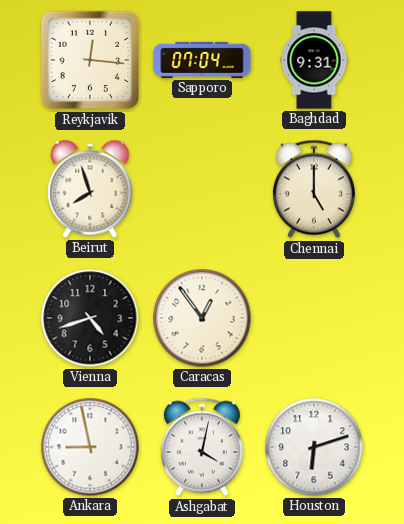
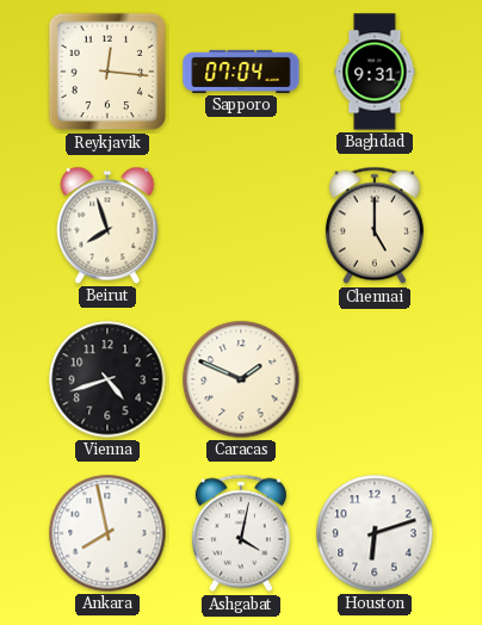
Caracas: 12:54 -> 1:49 (241, 379)
Ankara: 8:58 -> 7:58 (107, 533)
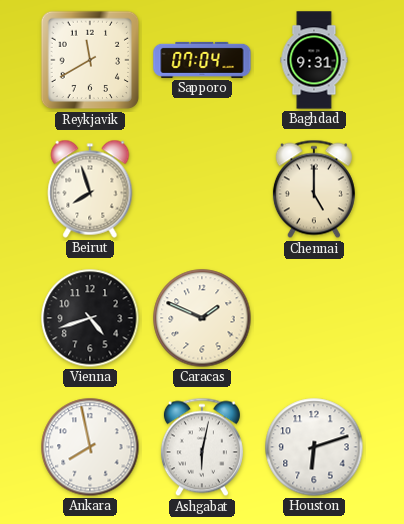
Reykjavik: 12:16 -> 11:40 (90, 60)
Ashgabat: 4:02 -> 6:02 (202, 447)
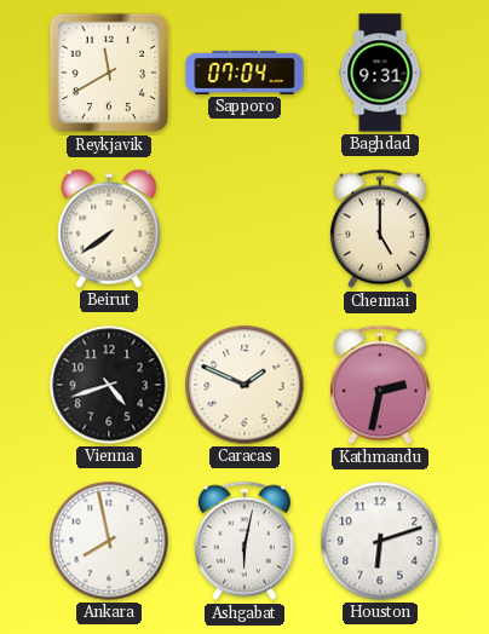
Beirut: 7:57 -> 7:39 (109, 229)
Kathmandu: none -> 2:32 (380, 385)
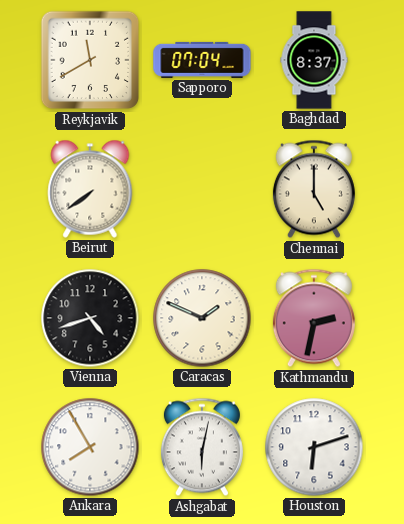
Baghdad: 9:31 -> 8:37 (314, 60)
Ankara: 7:58 -> 7:55 (90, 447)
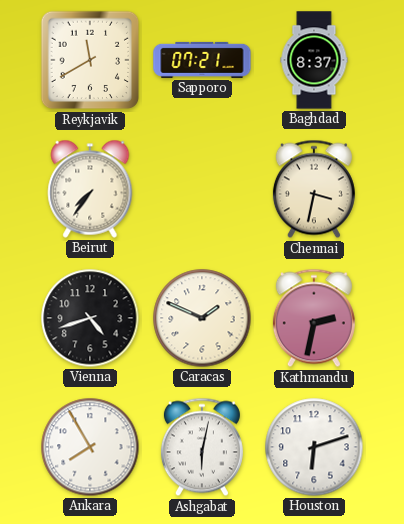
Sapporo: 07:04 -> 07:21 (202, 60)
Beirut: 7:39 -> 7:36 (90, 189)
Chennai: 5:00 -> 3:32 (314, 189)
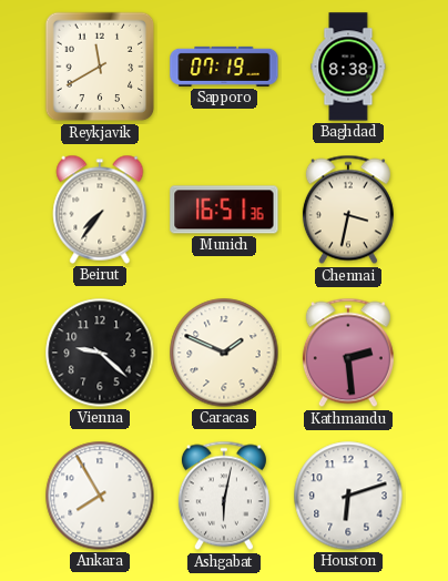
Sapporo: 07:21 -> 07:19 (224, 67)
Baghdad: 8:37 -> 8:38 (348, 67)
Munich: none -> 16:51 (224, 210)
Vienna: 4:42 -> 9:22 (100, 353)
Kathmandu: 2:32 -> 2:29 (348, 353)
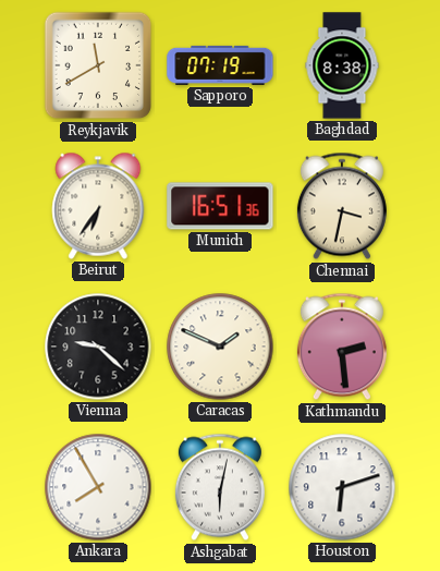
Beirut: 7:36 -> 6:36 (98, 206)
